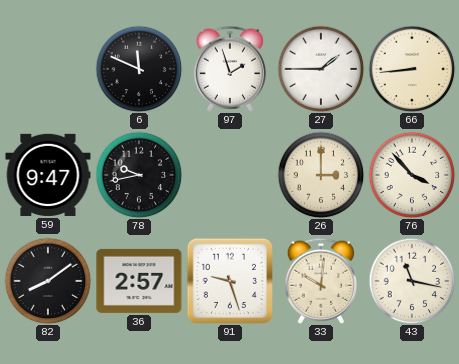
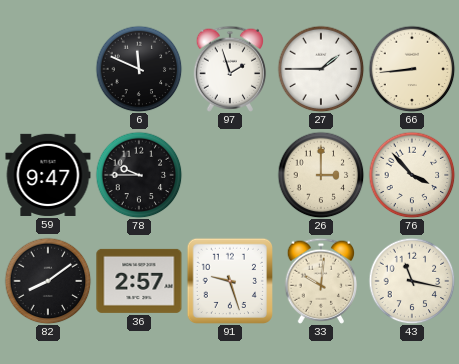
78: 9:43 -> 9:45 (139, 175)
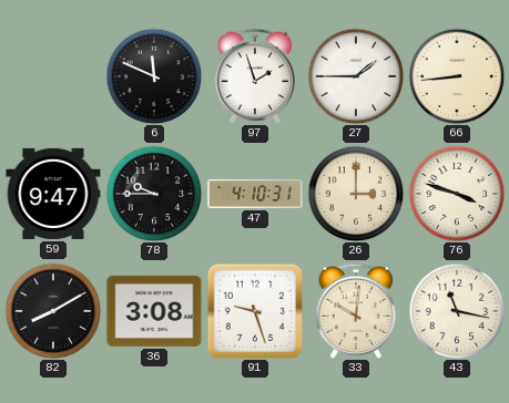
47: none -> 4:10 (255, 194)
76: 3:53 -> 3:48 (457, 194)
82: 8:09 -> 8:10 (53, 311)
36: 2:57 -> 3:08 (154, 311)
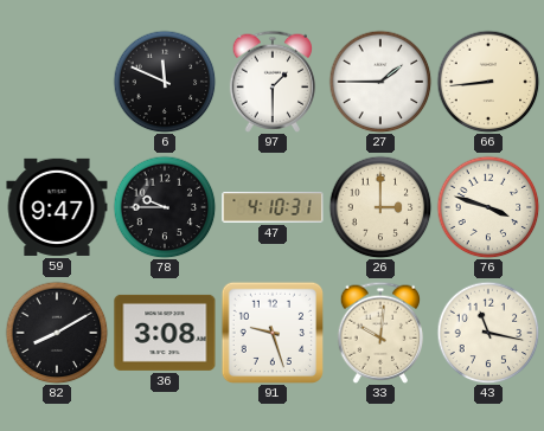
97: 1:57 -> 1:30 (273, 82)
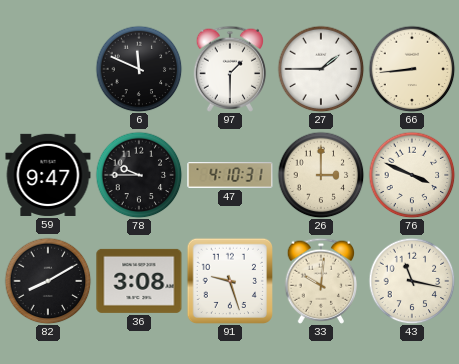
76: 3:48 -> 3:49 (412, 175)
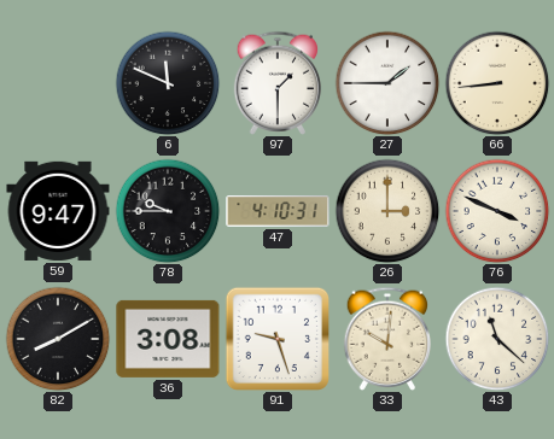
43: 11:17 -> 11:22 (497, 339)
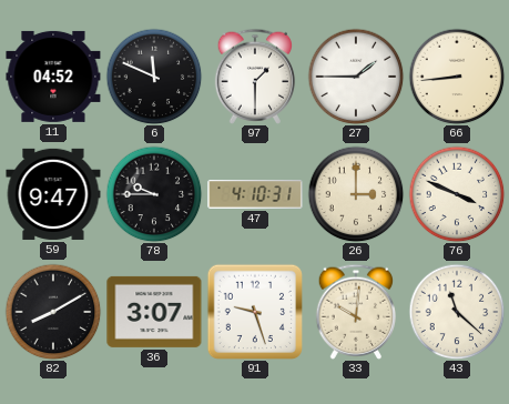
11: none -> 04:52 (53, 77)
36: 3:08 -> 3:07 (154, 312)
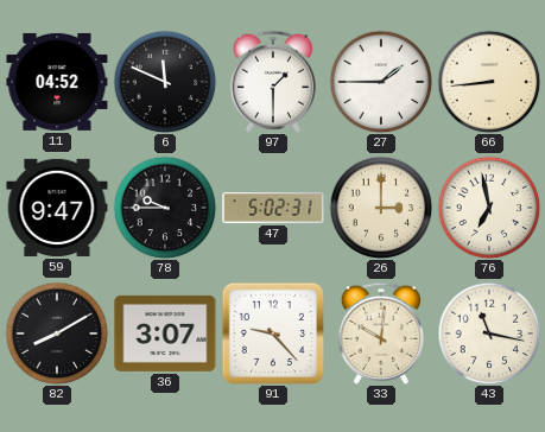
47: 4:10 -> 5:02 (273, 208)
76: 3:49 -> 6:58 (489, 208)
91: 9:27 -> 9:23 (272, 332)
43: 11:22 -> 11:17 (489, 333)
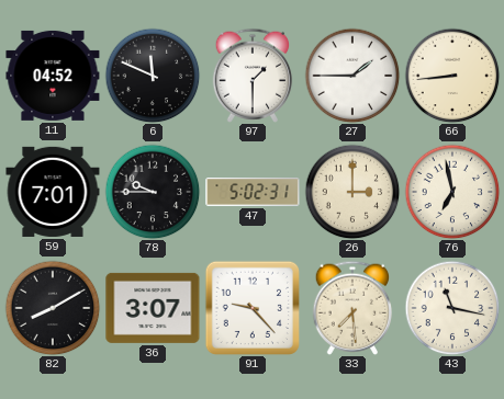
59: 9:47 -> 7:01 (53, 192)
33: 10:01 -> 7:29 (352, 308)
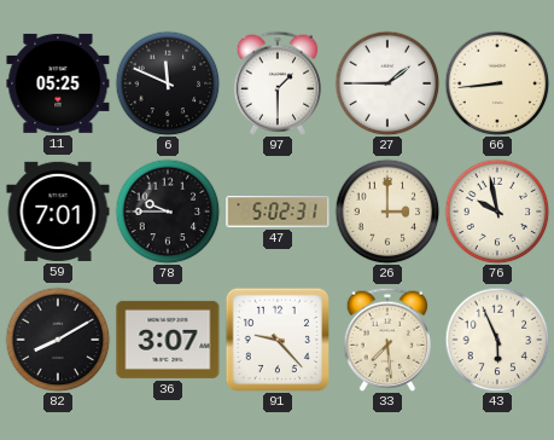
11: 04:52 -> 05:25 (58, 83)
76: 6:58 -> 9:58 (497, 212)
43: 11:17 -> 5:56 (497, 340)
